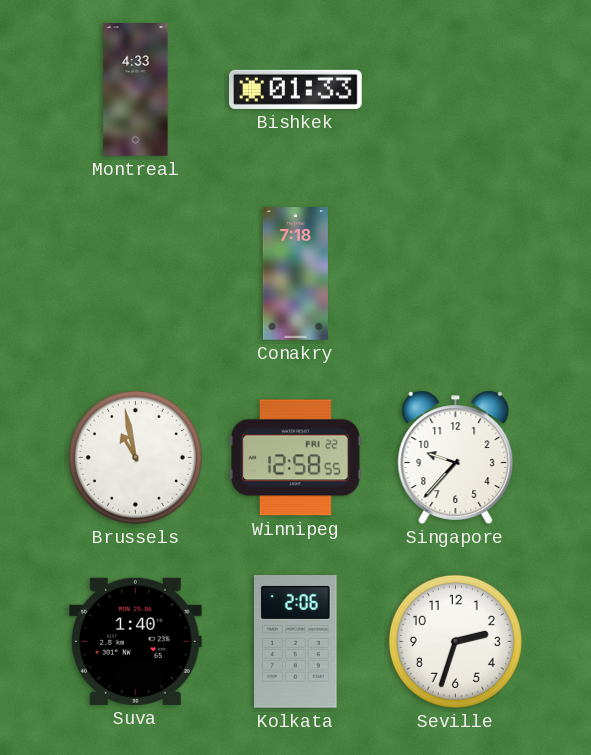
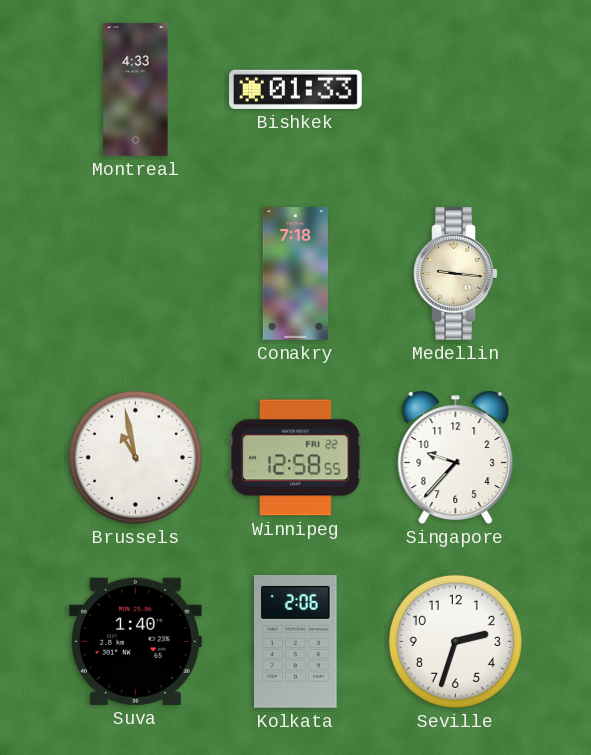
Medellin: none -> 9:16 (456, 274)
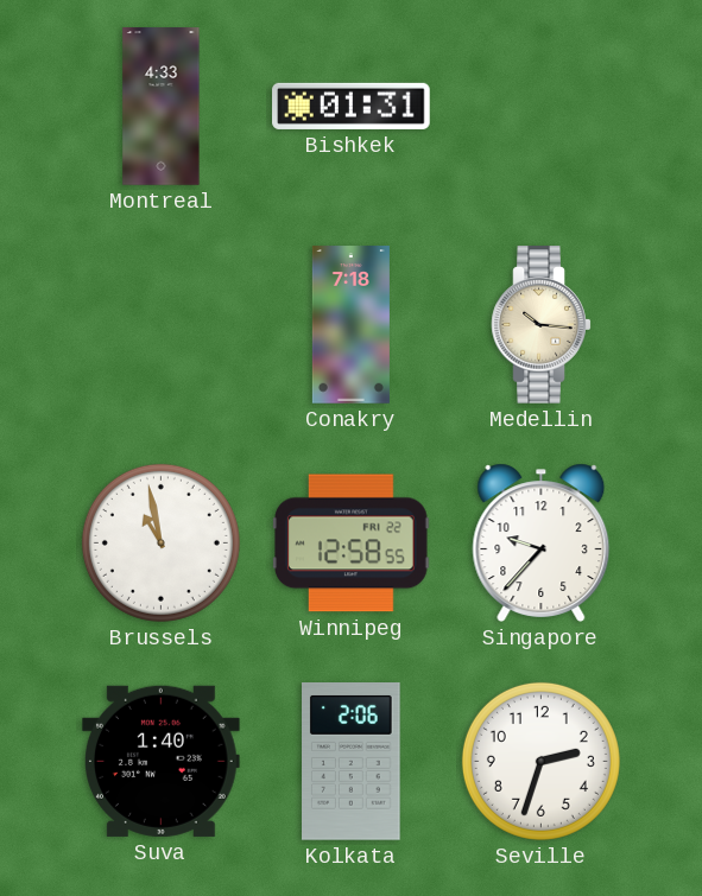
Bishkek: 01:33 -> 01:31 (352, 106)
Medellin: 9:16 -> 10:16 (542, 325)
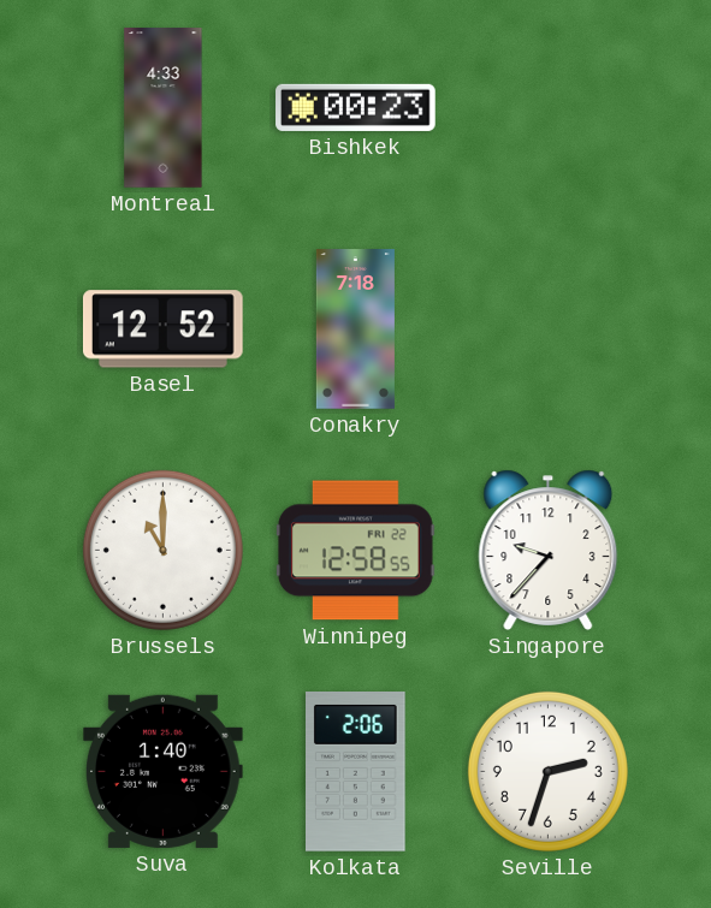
Bishkek: 01:31 -> 00:23 (356, 107)
Basel: none -> 12:52 (162, 330)
Medellin: 10:16 -> none (542, 325)
Brussels: 10:58 -> 11:00 (162, 550)
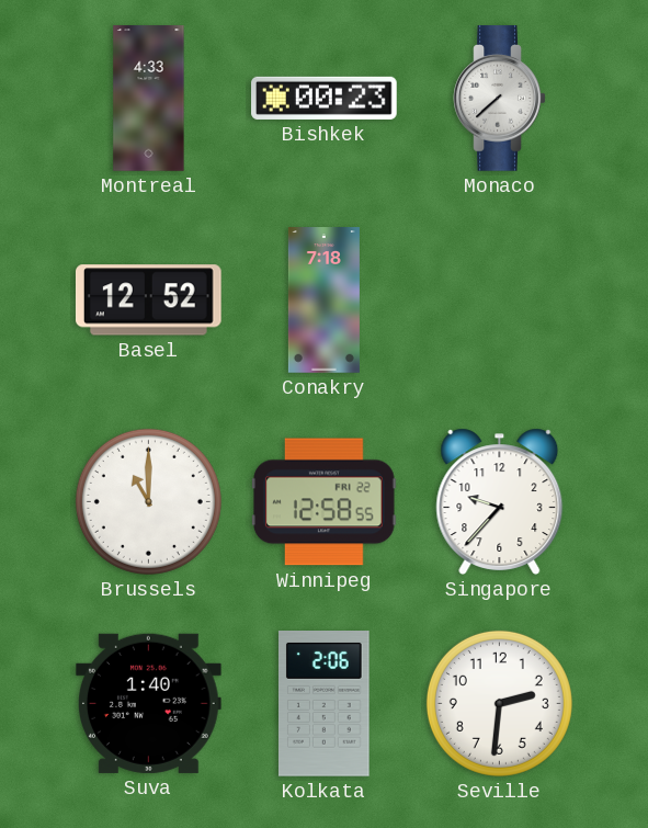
Monaco: none -> 7:38 (500, 99)
Seville: 2:33 -> 2:31 (499, 703)
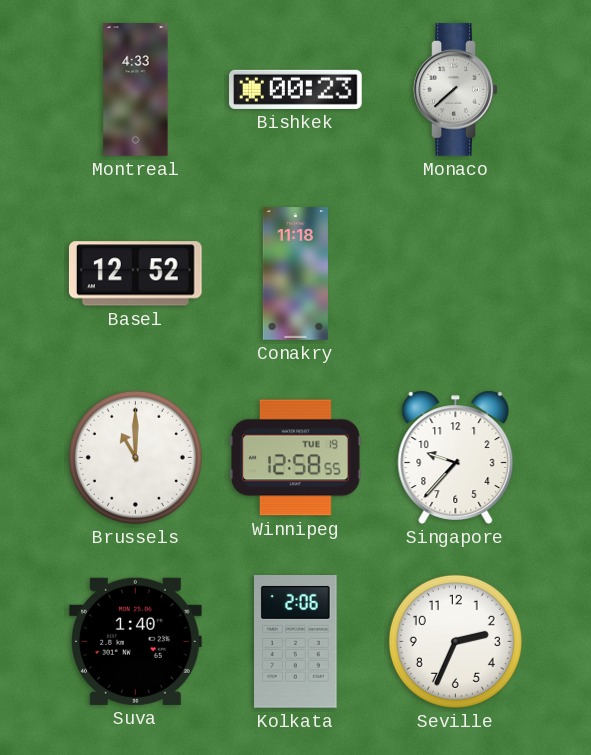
Conakry: 7:18 -> 11:18 (295, 274)
Winnipeg date: FRI 22 -> TUE 19 (296, 458)
Seville: 2:31 -> 2:34 (455, 641)
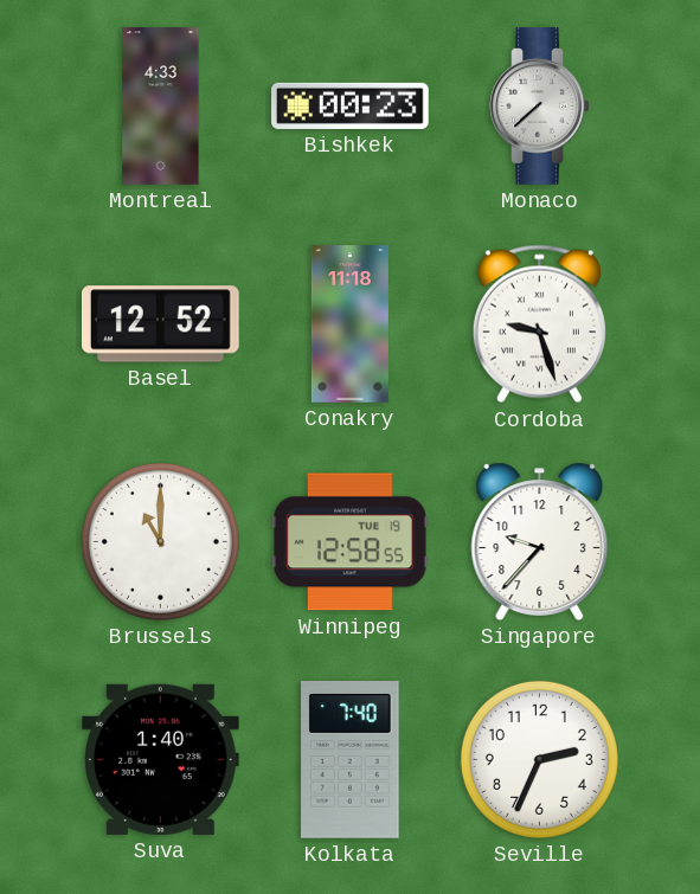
Cordoba: none -> 9:27 (539, 324)
Kolkata: 2:06 -> 7:40 (351, 760)
